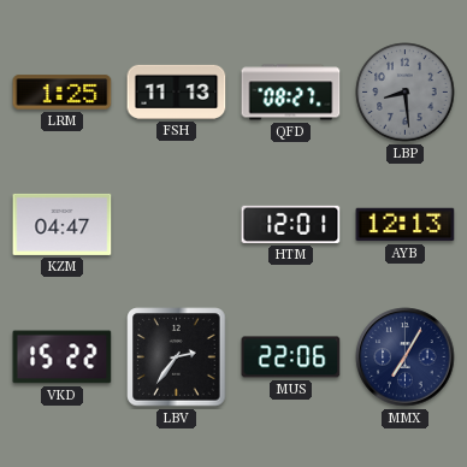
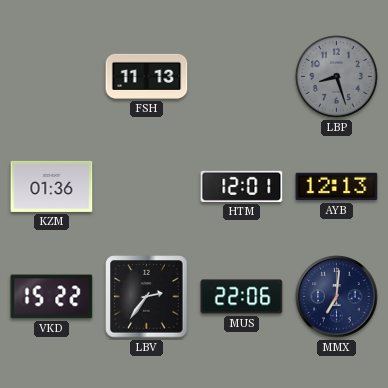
LRM: 1:25 -> none (63, 93)
QFD: 08:27 -> none (291, 93)
LBP: 8:29 -> 8:27 (337, 77)
KZM: 04:47 -> 01:36 (52, 186)
MMX: 7:05 -> 7:01 (337, 297)
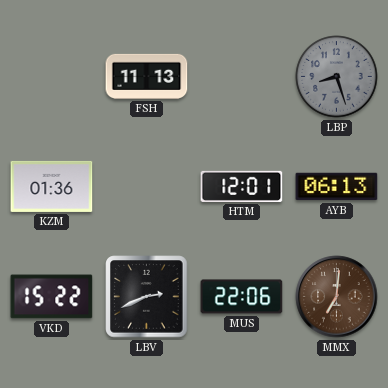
AYB: 12:13 -> 06:13 (337, 187)
LBV: 2:36 -> 2:41 (147, 297)
MMX dial: navy -> brown (337, 297)
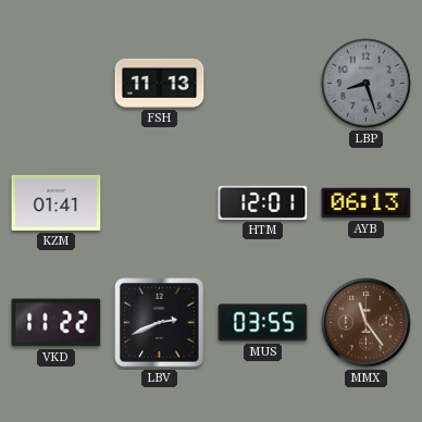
KZM: 01:36 -> 01:41 (57, 202)
VKD: 15:22 -> 11:22 (57, 323)
MUS: 22:06 -> 03:55 (263, 323)
MMX: 7:01 -> 11:24 (367, 323)
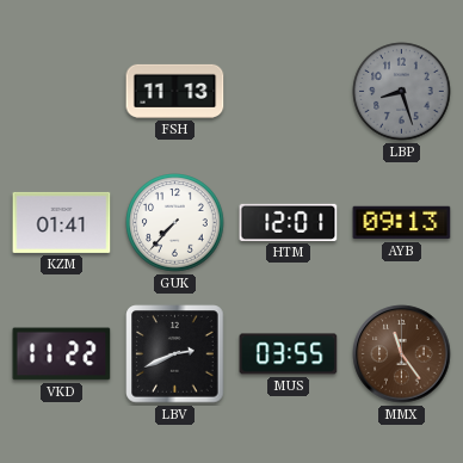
GUK: none -> 7:37 (175, 223)
AYB: 06:13 -> 09:13 (402, 223)
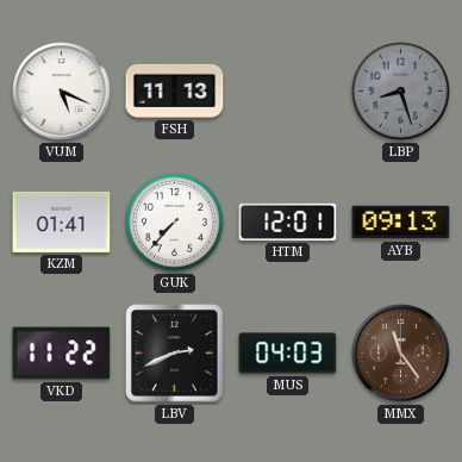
VUM: none -> 5:19 (62, 92)
MUS: 03:55 -> 04:03 (288, 354)
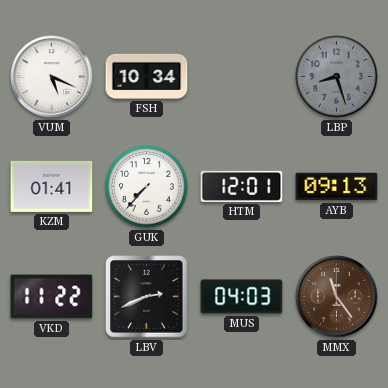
FSH: 11:13 -> 10:34 (147, 76)
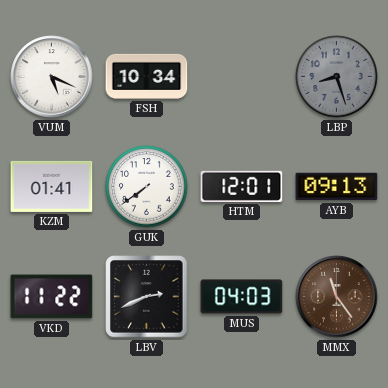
GUK: 7:37 -> 7:39 (147, 187)
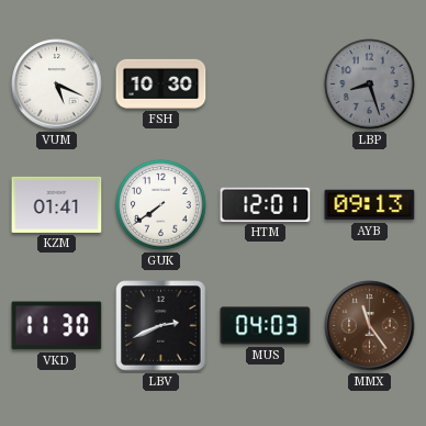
FSH: 10:34 -> 10:30 (161, 83)
VKD: 11:22 -> 11:30 (57, 326)
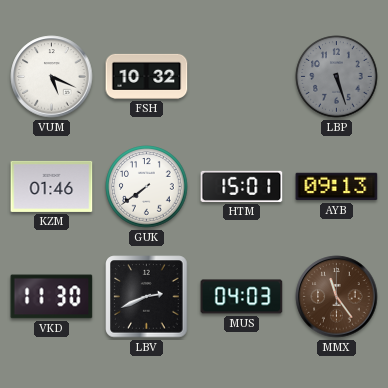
FSH: 10:30 -> 10:32 (147, 76)
LBP: 8:27 -> 5:27 (337, 77)
KZM: 01:41 -> 01:46 (52, 186)
HTM: 12:01 -> 15:01 (242, 186)
